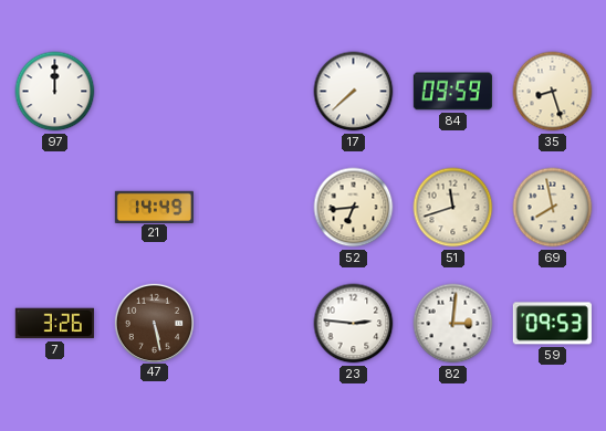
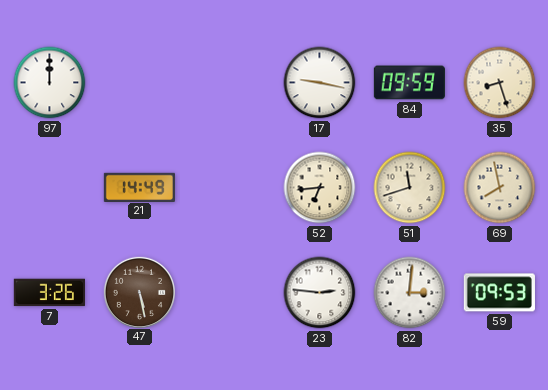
17: 7:38 -> 9:17 (320, 83)
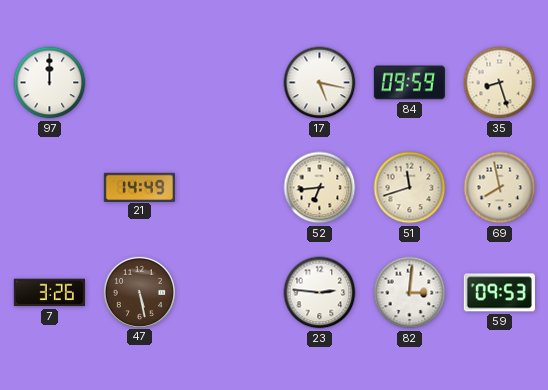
17: 9:17 -> 5:17 (320, 83)
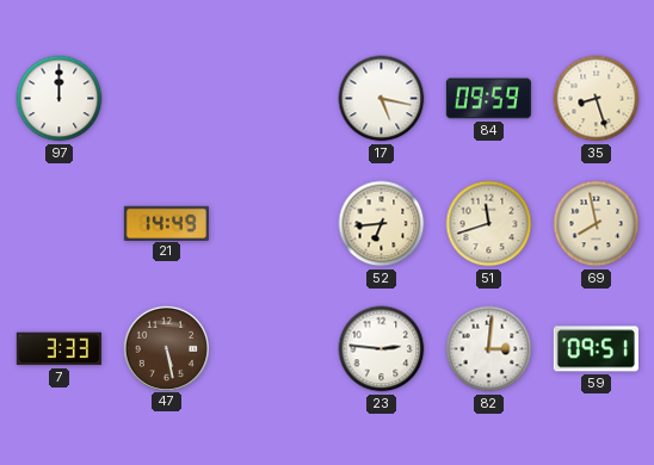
7: 3:26 -> 3:33 (58, 349)
59: 09:53 -> 09:51 (596, 349)
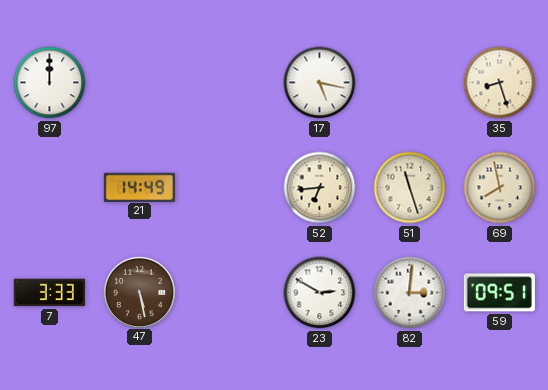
84: 09:59 -> none (488, 99)
51: 11:42 -> 11:27 (410, 188)
23: 2:46 -> 2:50 (320, 293)
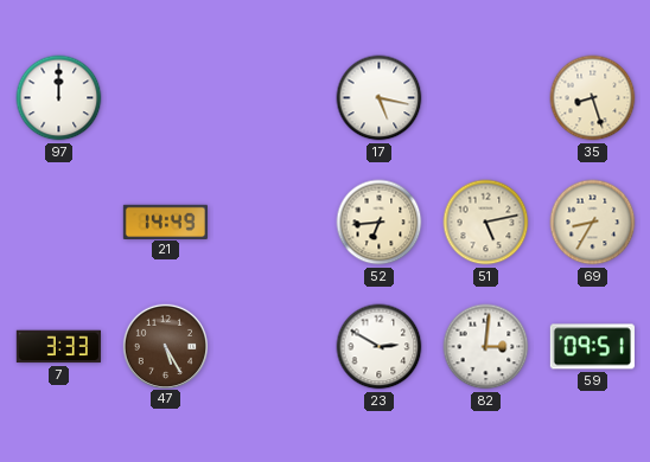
51: 11:27 -> 5:13 (486, 223)
69: 7:58 -> 8:35 (593, 223)
47: 5:28 -> 5:25 (165, 346)
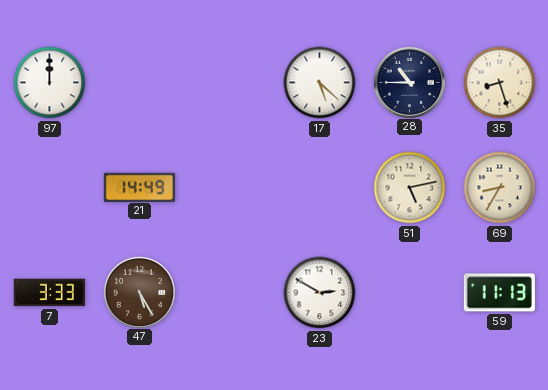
17: 5:17 -> 5:22 (320, 83)
28: none -> 10:45 (409, 82)
52: 6:44 -> none (380, 223)
82: 3:01 -> none (486, 347)
59: 09:51 -> 11:13 (499, 293)
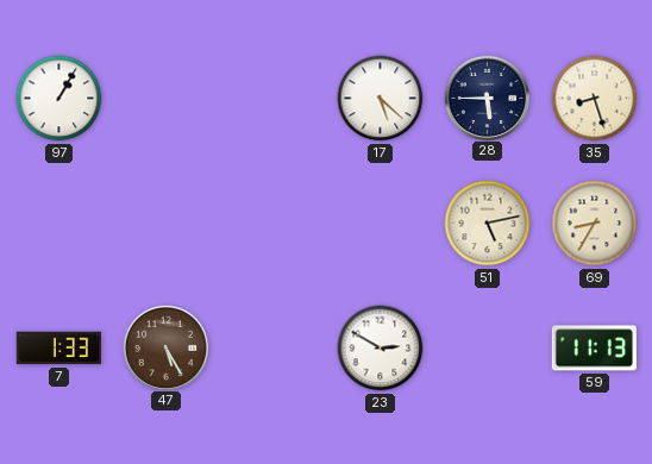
97: 12:00 -> 1:05 (59, 99)
28: 10:45 -> 5:45 (487, 98)
21: 14:49 -> none (139, 187)
7: 3:33 -> 1:33 (58, 349)
